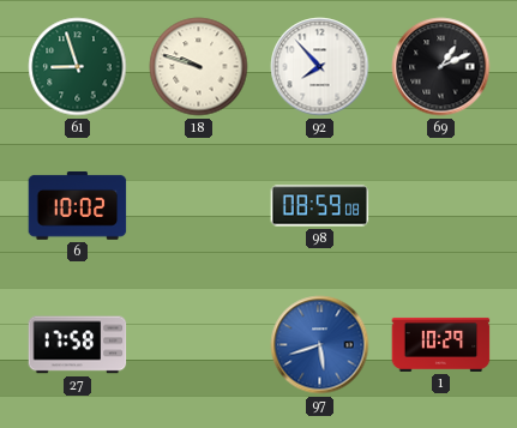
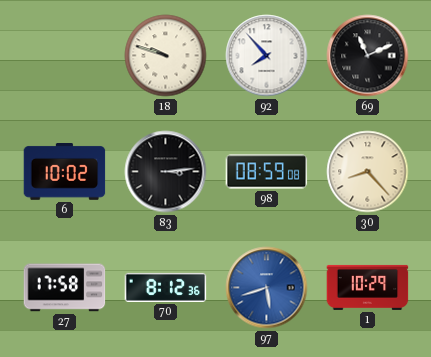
61: 8:57 -> none (78, 67)
69: 1:11 -> 11:11 (368, 56)
83: none -> 3:14 (166, 172)
30: none -> 8:23 (368, 172)
70: none -> 8:12 (166, 287)
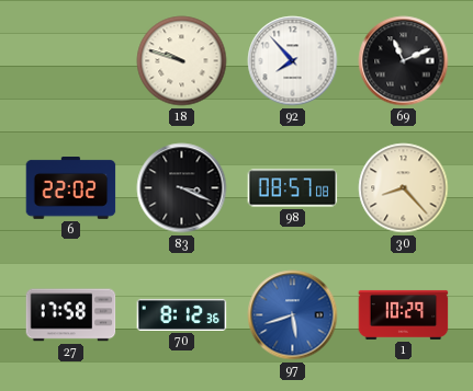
6: 10:02 -> 22:02 (71, 188)
83: 3:14 -> 3:19 (182, 188)
98: 08:59 -> 08:57 (293, 188)
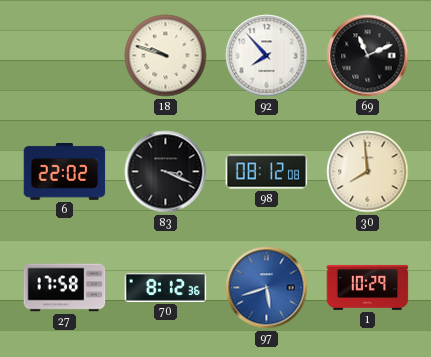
98: 08:57 -> 08:12 (267, 172)
30: 8:23 -> 7:59 (368, 172)
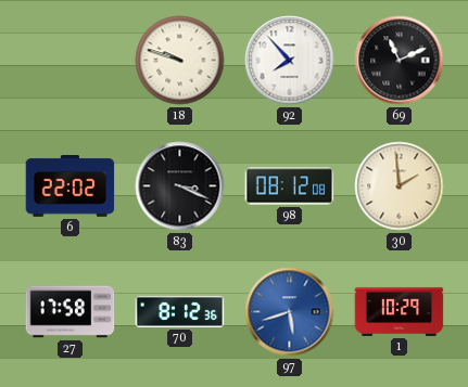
30: 7:59 -> 1:59 (400, 186)
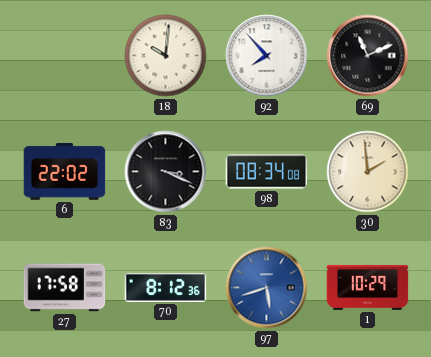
18: 9:48 -> 10:01 (166, 56)
98: 08:12 -> 08:34 (267, 172)
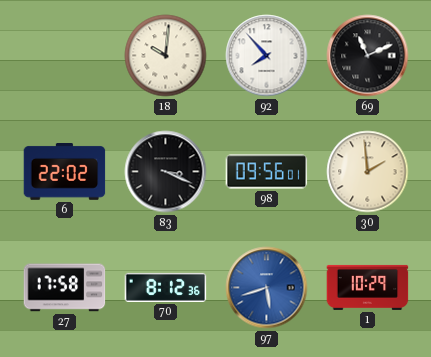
98: 08:34 -> 09:56 (267, 172)
